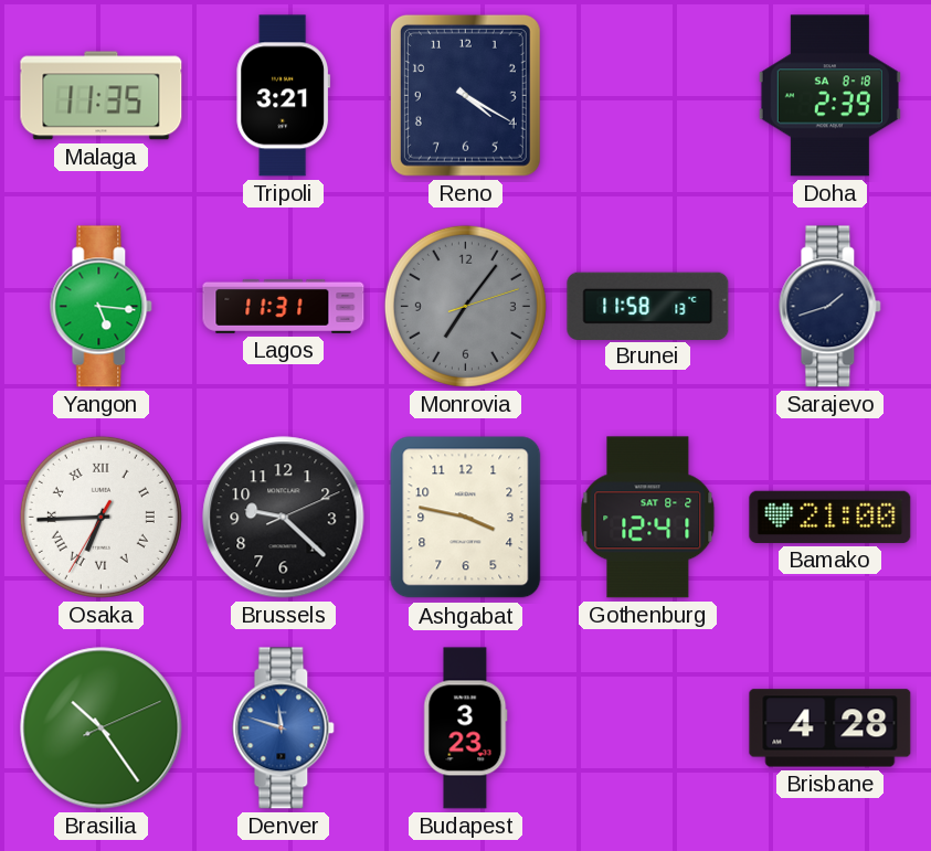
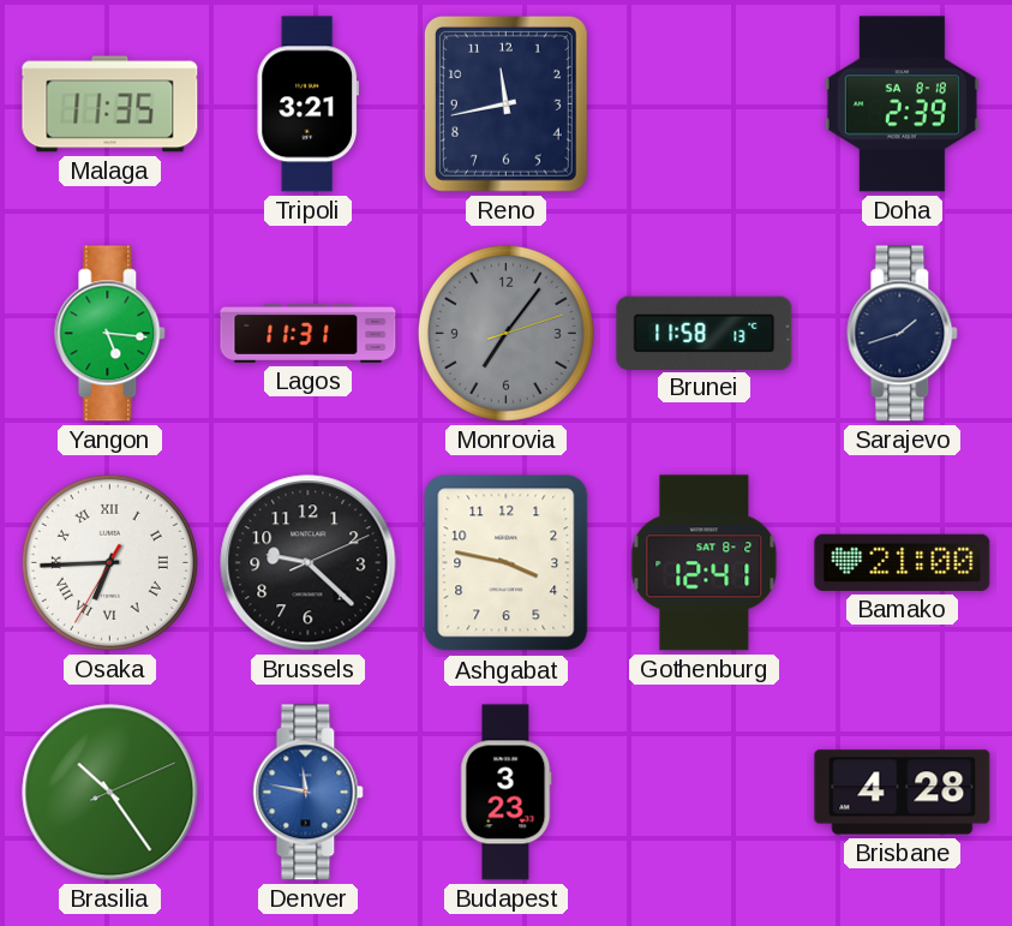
Reno: 4:20 -> 11:43 (505, 103)
Denver: 11:48 -> 11:47 (309, 793)
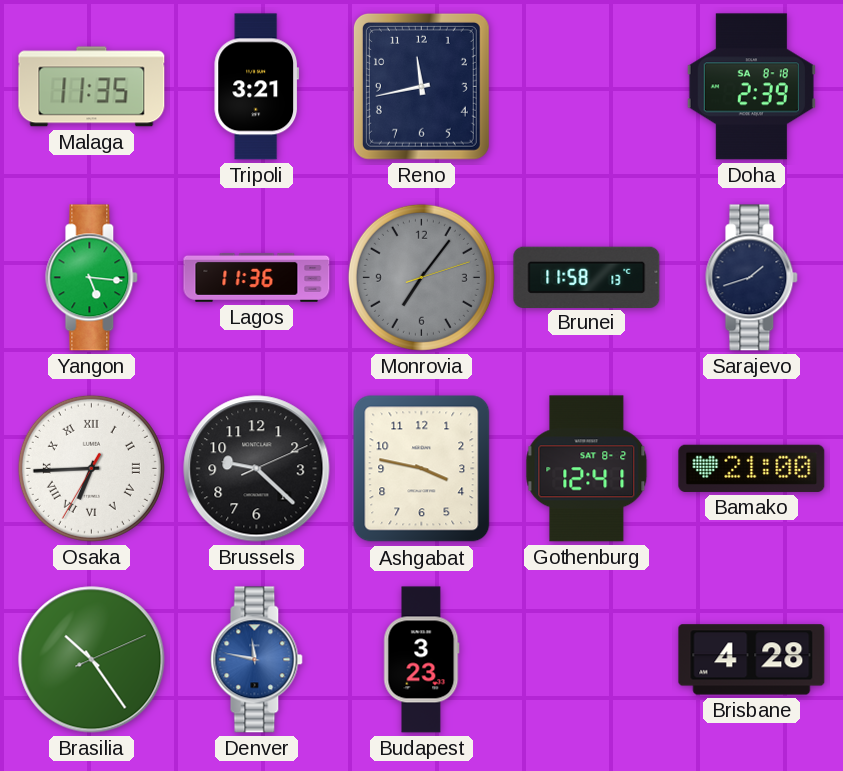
Lagos: 11:31 -> 11:36 (257, 277)
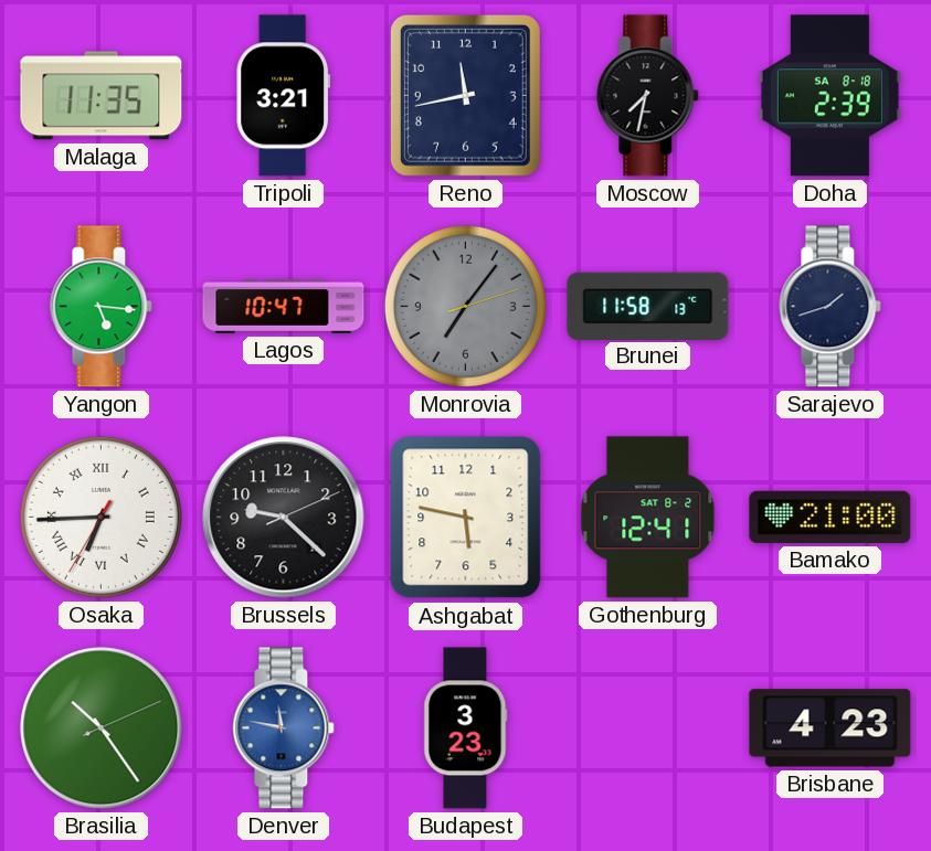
Moscow: none -> 7:32 (648, 96)
Lagos: 11:36 -> 10:47 (284, 306)
Ashgabat: 3:47 -> 5:47 (466, 518)
Brisbane: 4:28 -> 4:23 (831, 728)
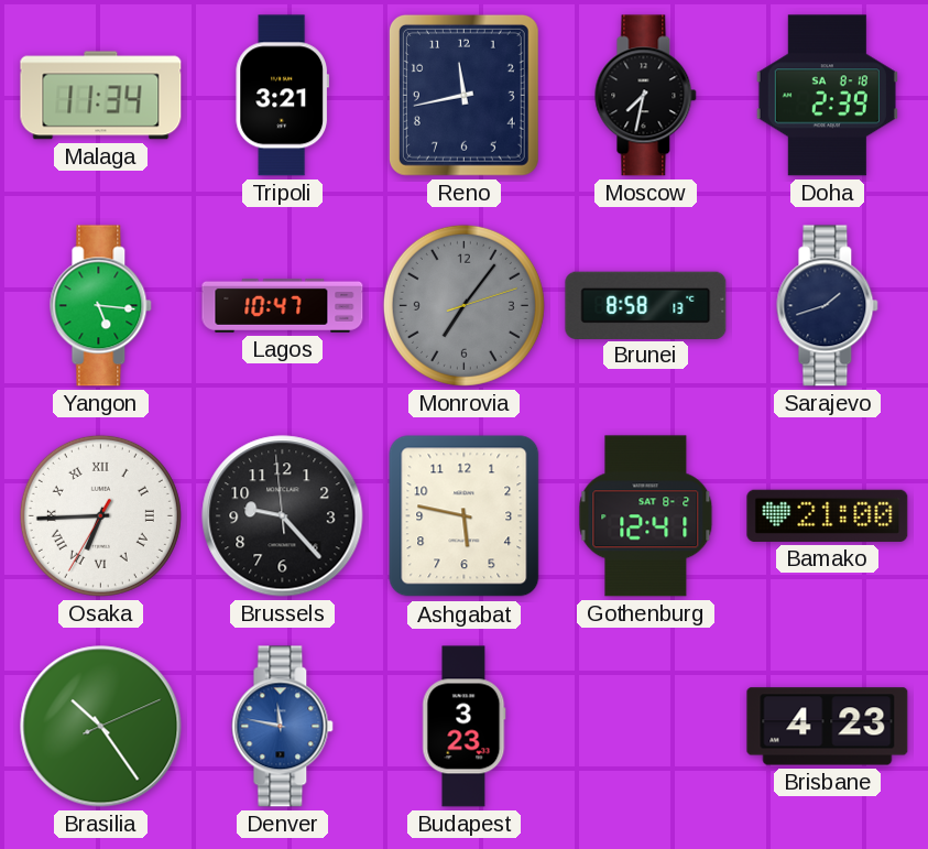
Malaga: 11:35 -> 11:34 (101, 96)
Brunei: 11:58 -> 8:58 (646, 305)
Brussels: 9:22:11 -> 9:22:59 (283, 516)
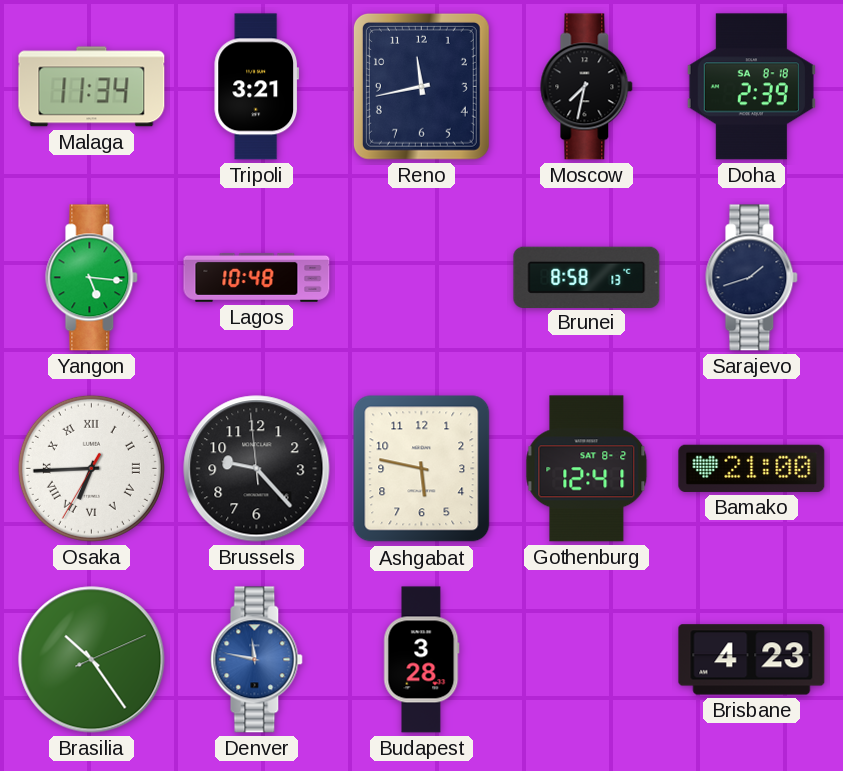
Lagos: 10:47 -> 10:48 (257, 277)
Monrovia: 7:06 -> none (463, 305)
Budapest: 3:23 -> 3:28 (422, 660)
